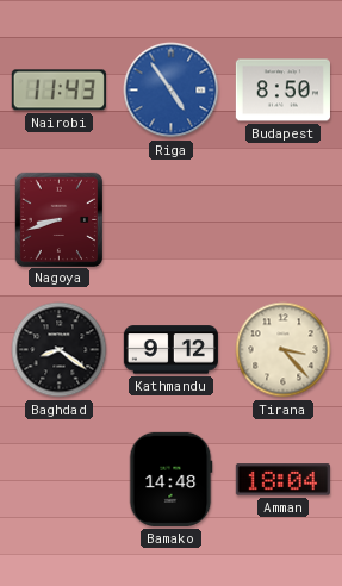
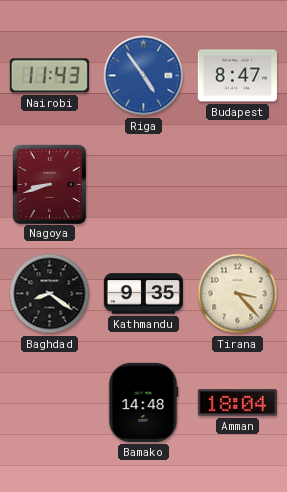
Budapest: 8:50 -> 8:47 (237, 76)
Kathmandu: 9:12 -> 9:35 (143, 294)
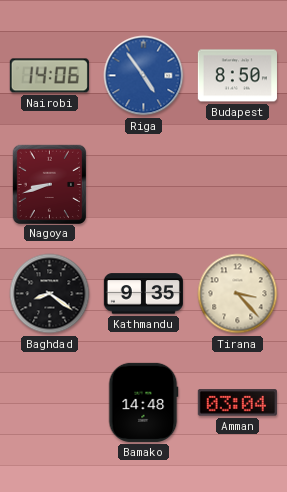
Nairobi: 11:43 -> 14:06 (49, 76)
Budapest: 8:47 -> 8:50 (237, 76)
Amman: 18:04 -> 03:04 (237, 403)
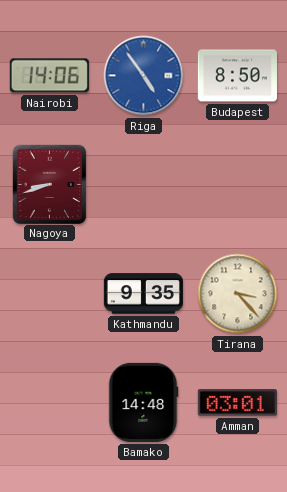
Baghdad: 8:21 -> none (50, 294)
Amman: 03:04 -> 03:01 (237, 403)
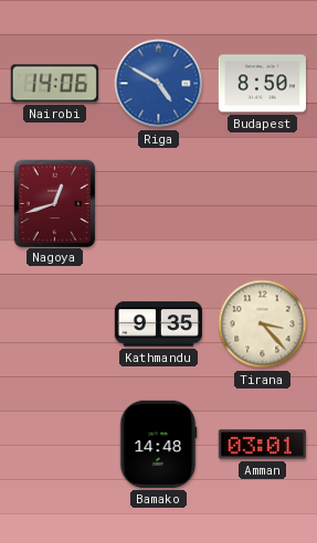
Riga: 4:54 -> 4:50 (159, 84)
Nagoya: 8:42 -> 12:42 (54, 203)
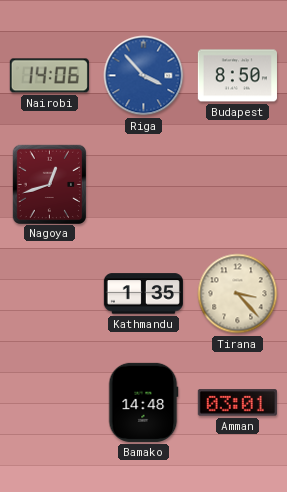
Riga: 4:50 -> 3:53 (144, 76)
Kathmandu: 9:35 -> 1:35 (143, 294)
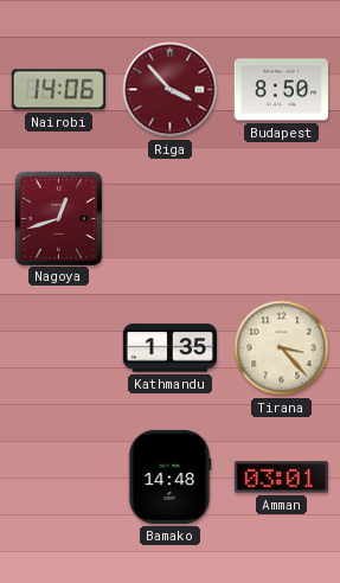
Riga dial: blue -> burgundy (171, 90)
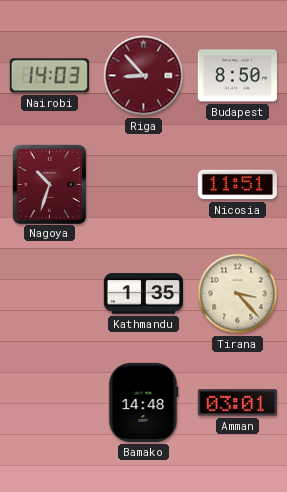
Nairobi: 14:06 -> 14:03 (49, 76)
Riga: 3:53 -> 8:53 (144, 76)
Nagoya: 12:42 -> 10:33 (49, 184)
Nicosia: none -> 11:51 (237, 185)
